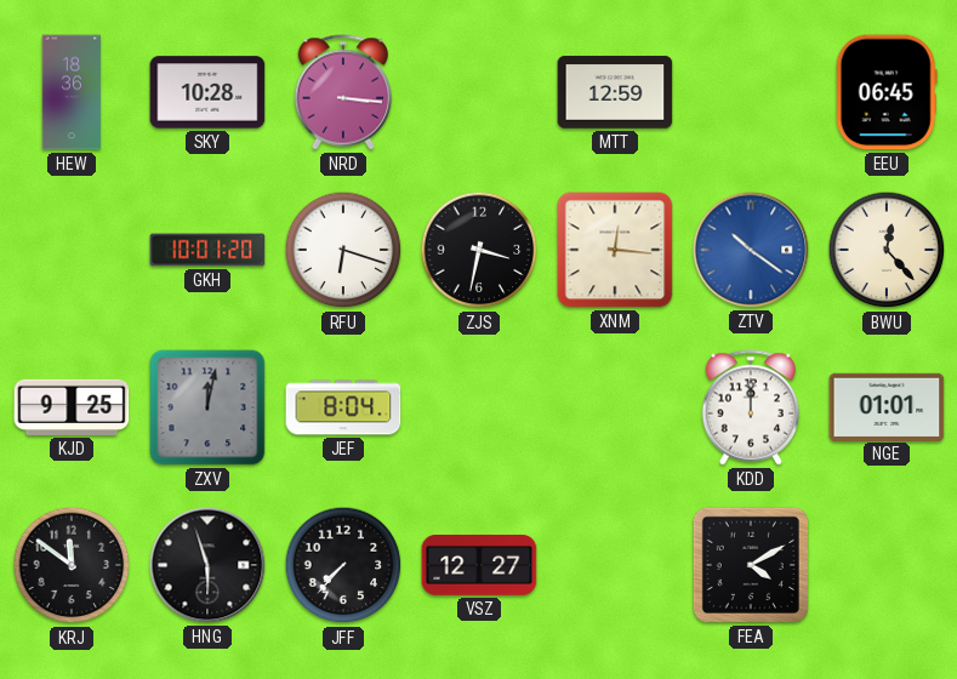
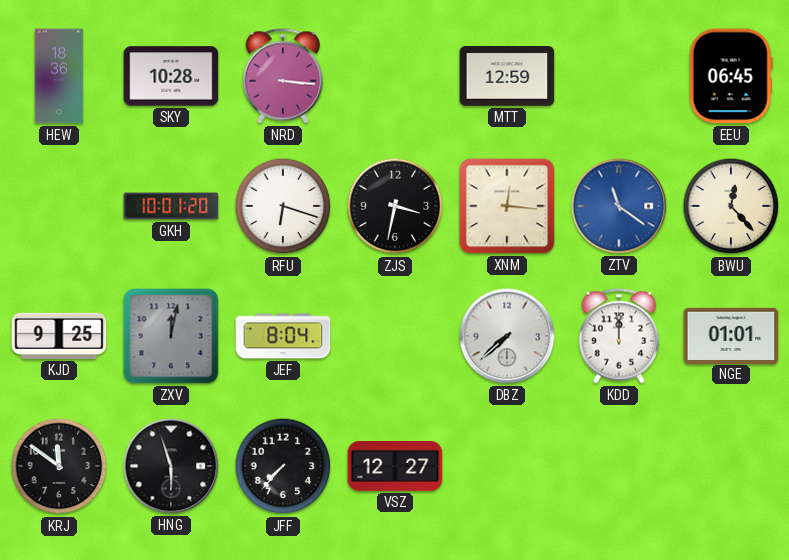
ZTV: 10:21 -> 11:21 (619, 206)
DBZ: none -> 7:38 (507, 336)
FEA: 4:10 -> none (751, 565)
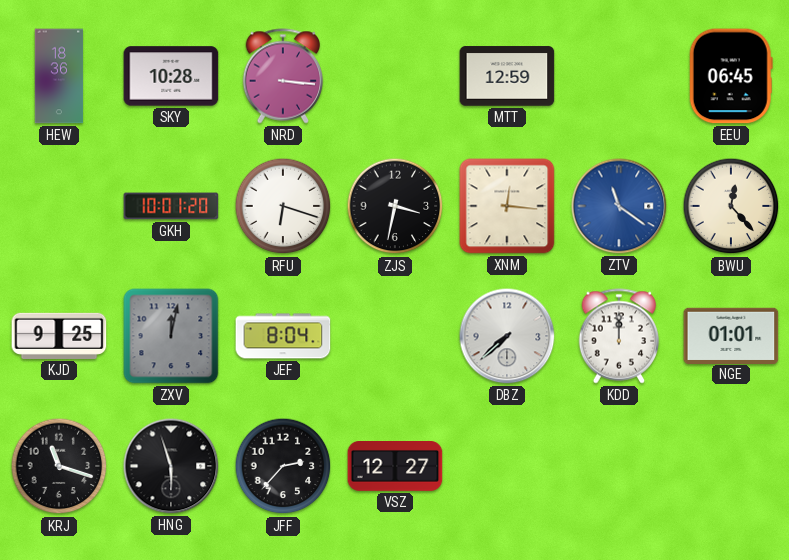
KRJ: 11:51 -> 11:18 (59, 466)
JFF: 7:37 -> 2:37 (283, 466)
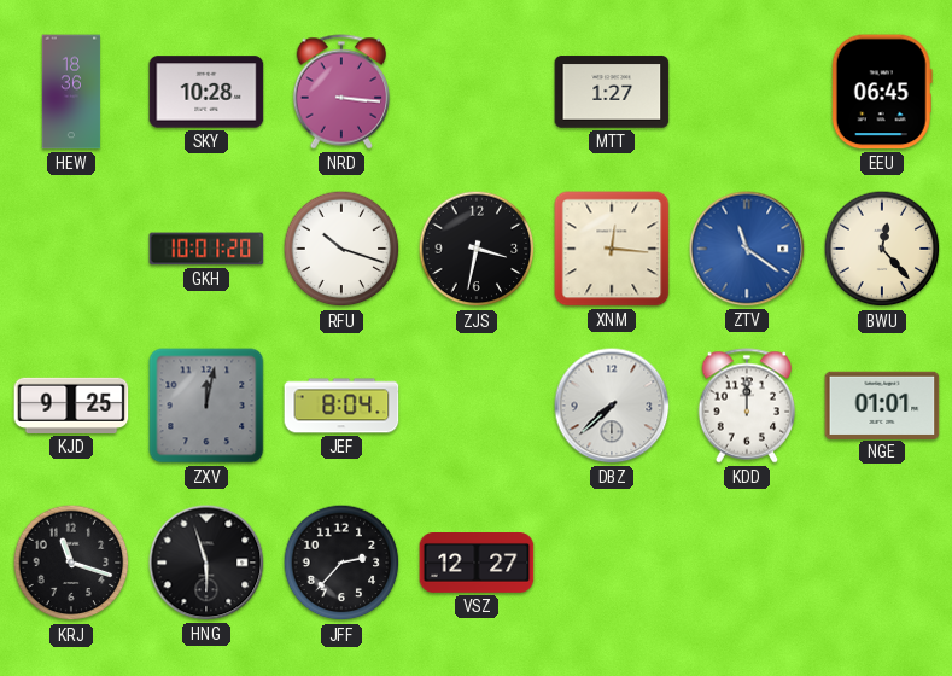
MTT: 12:59 -> 1:27 (612, 92)
RFU: 6:18 -> 10:18 (341, 249)
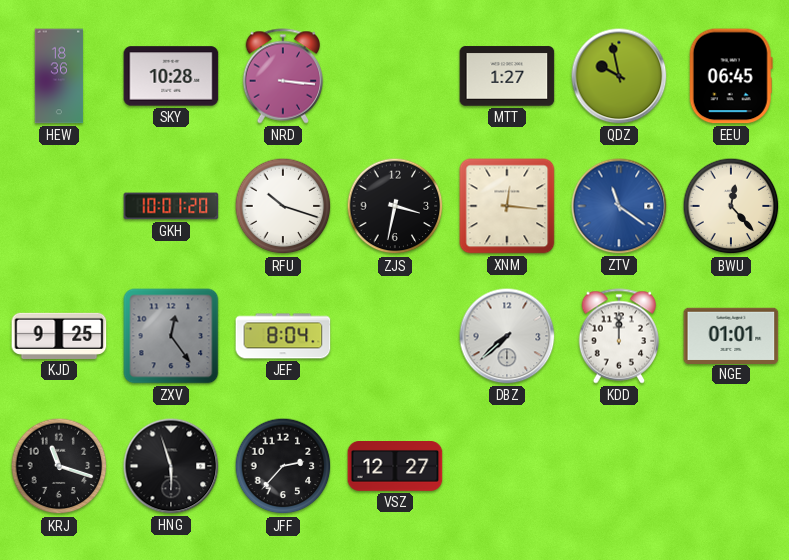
QDZ: none -> 9:58 (619, 76)
ZXV: 12:02 -> 12:24 (171, 336)
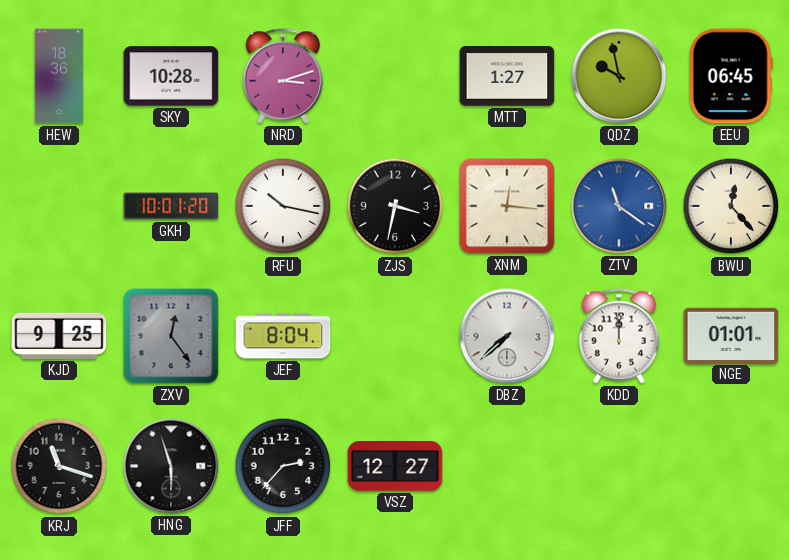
NRD: 3:16 -> 3:12 (283, 76)
RFU: 10:18 -> 10:17 (283, 206)
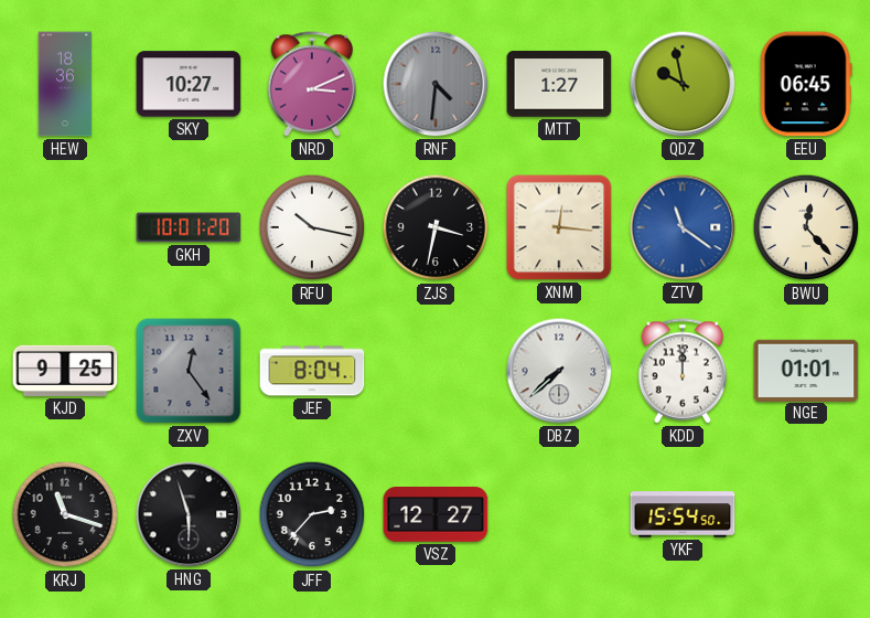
SKY: 10:28 -> 10:27 (189, 84)
NRD: 3:12 -> 3:11 (312, 84)
RNF: none -> 4:31 (436, 84)
YKF: none -> 15:54 (683, 514)
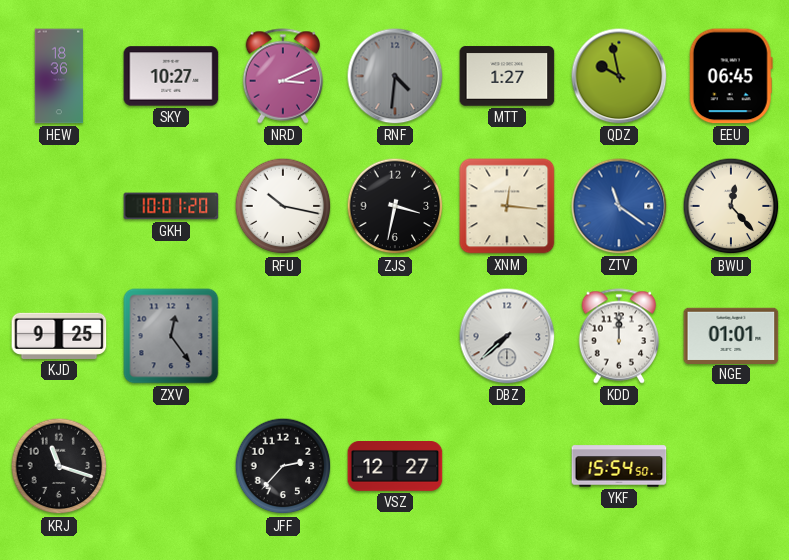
JEF: 8:04 -> none (312, 371)
HNG: 5:57 -> none (189, 514)
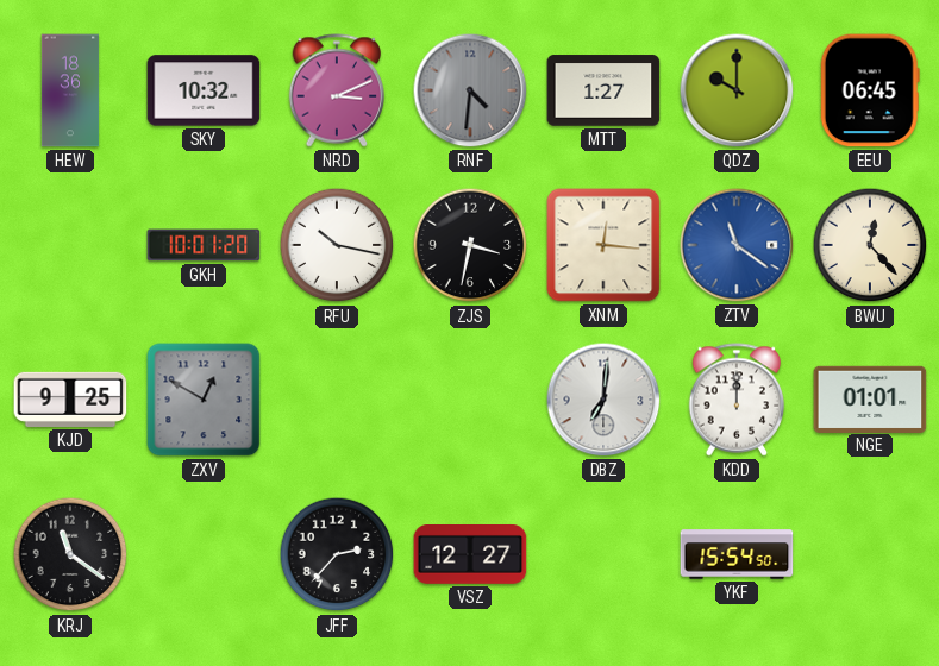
SKY: 10:27 -> 10:32 (204, 90)
QDZ: 9:58 -> 10:00 (737, 90)
ZXV: 12:24 -> 12:50 (204, 400)
DBZ: 7:38 -> 7:01 (603, 400)
KRJ: 11:18 -> 11:21 (70, 554)
